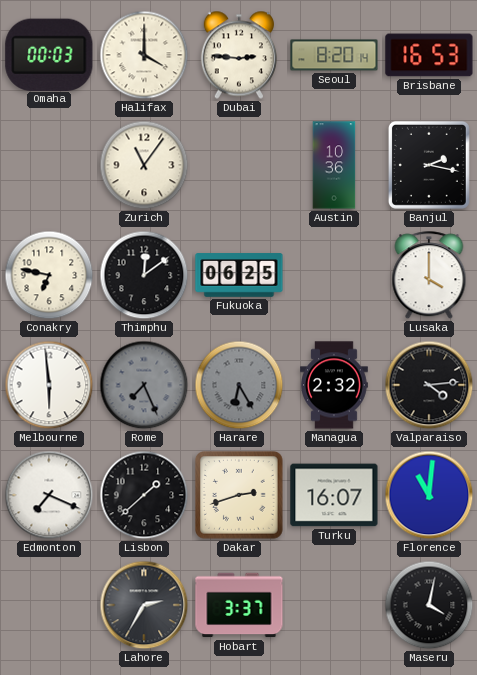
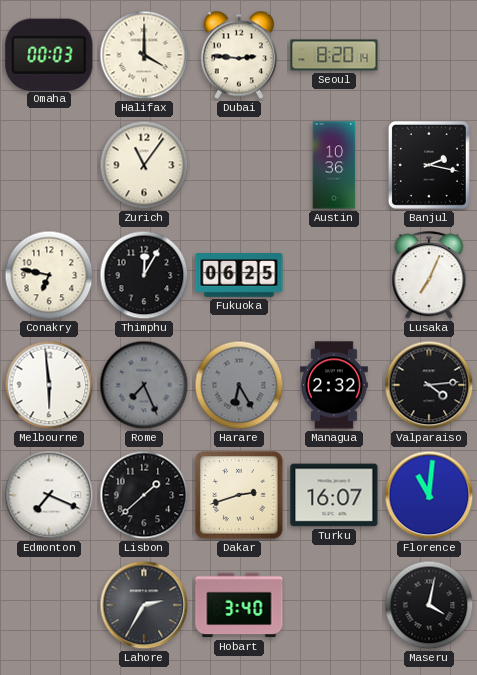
Brisbane: 16:53 -> none (429, 55)
Thimphu: 12:09 -> 12:05 (144, 275)
Lusaka: 4:00 -> 7:04 (429, 276)
Hobart: 3:37 -> 3:40 (239, 605)
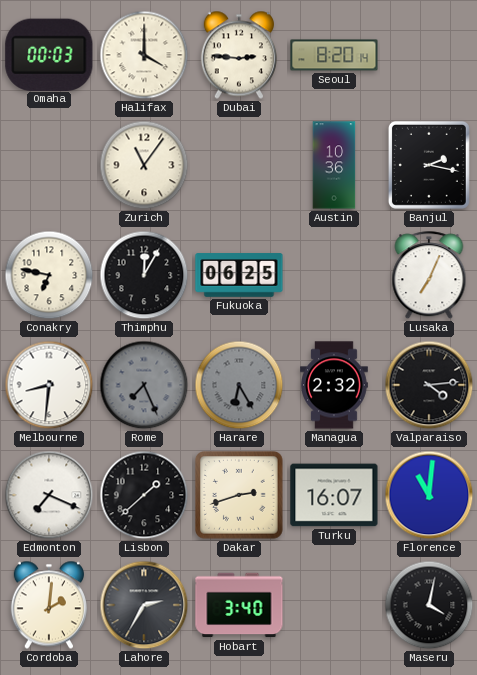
Melbourne: 5:59 -> 8:31 (49, 385)
Cordoba: none -> 2:01 (49, 605)
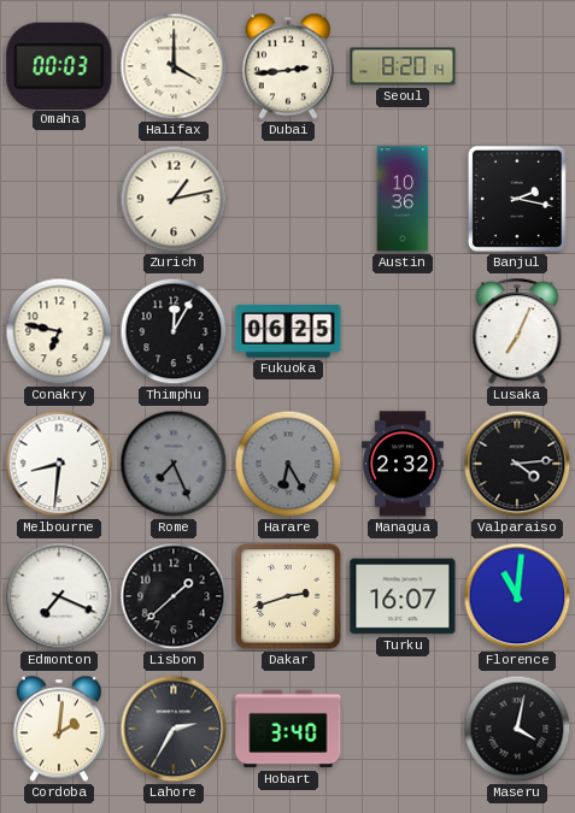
Dubai: 2:46 -> 2:44 (288, 66)
Zurich: 11:06 -> 1:13 (174, 199)
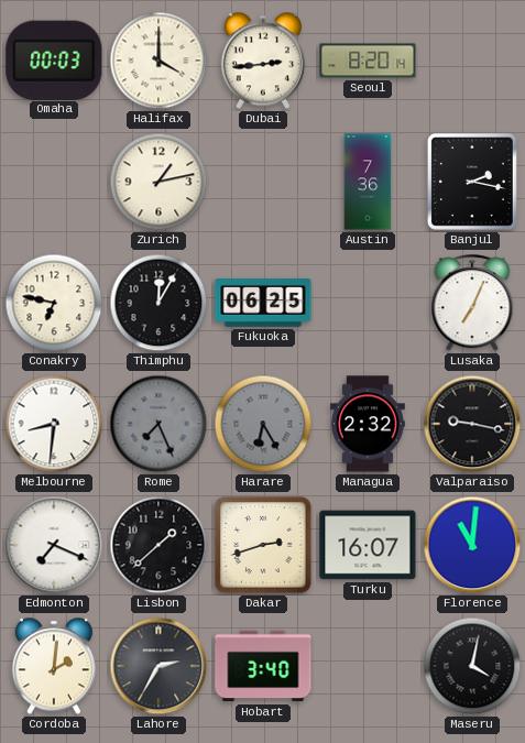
Austin: 10:36 -> 7:36 (368, 182)
Valparaiso: 4:14 -> 9:17 (472, 424)
